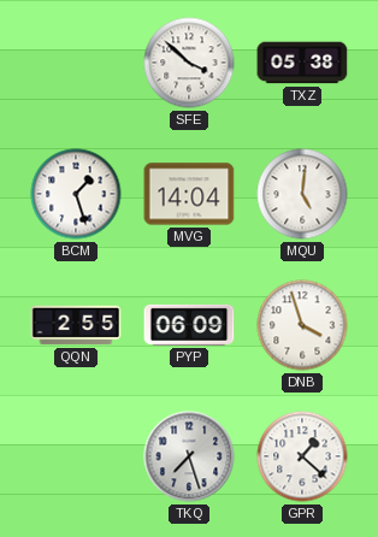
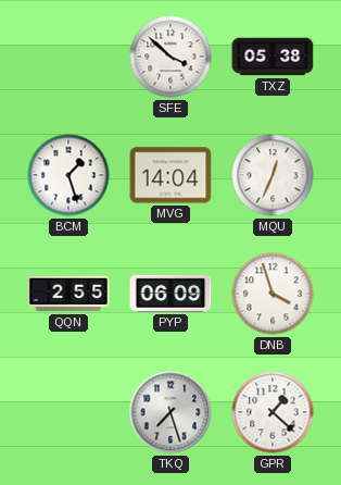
MQU: 5:01 -> 12:34 (273, 175)
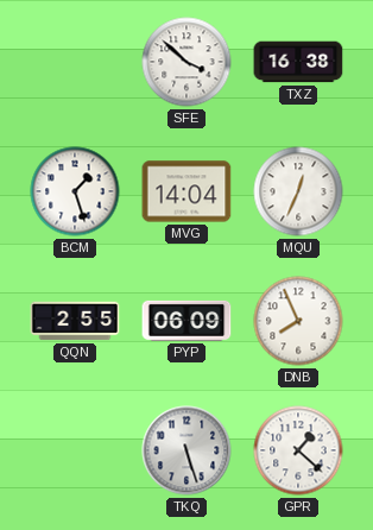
TXZ: 05:38 -> 16:38 (298, 62)
DNB: 3:57 -> 7:56 (298, 321)
TKQ: 7:27 -> 5:27 (186, 450)
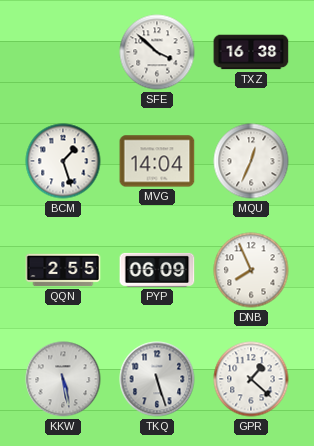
KKW: none -> 5:28 (63, 379)
